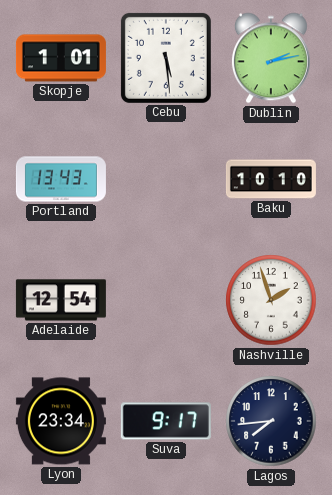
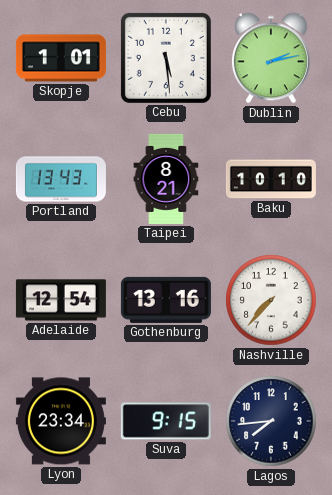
Taipei: none -> 8:21 (166, 179)
Gothenburg: none -> 13:16 (166, 300)
Nashville: 1:57 -> 7:37 (271, 300)
Suva: 9:17 -> 9:15 (166, 421)
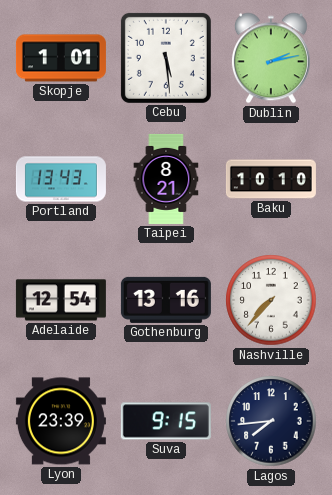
Lyon: 23:34 -> 23:39 (61, 421)
